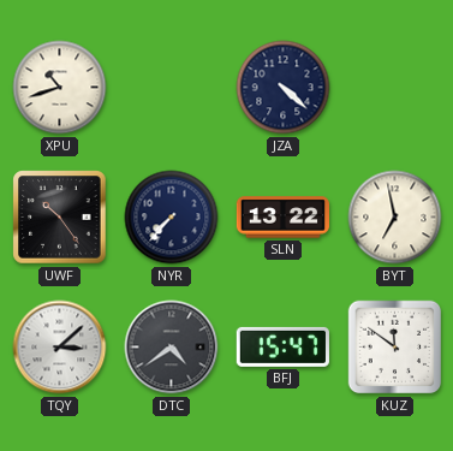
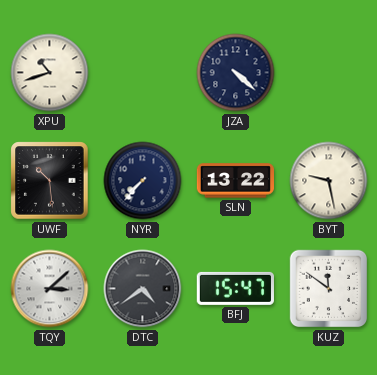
UWF: 10:24 -> 10:29 (50, 181)
BYT: 6:58 -> 9:28 (329, 181)
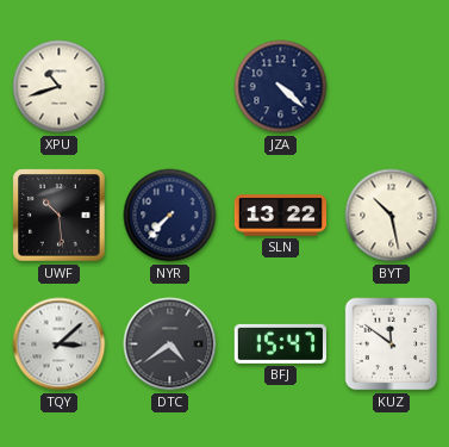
BYT: 9:28 -> 10:28 (392, 216)
